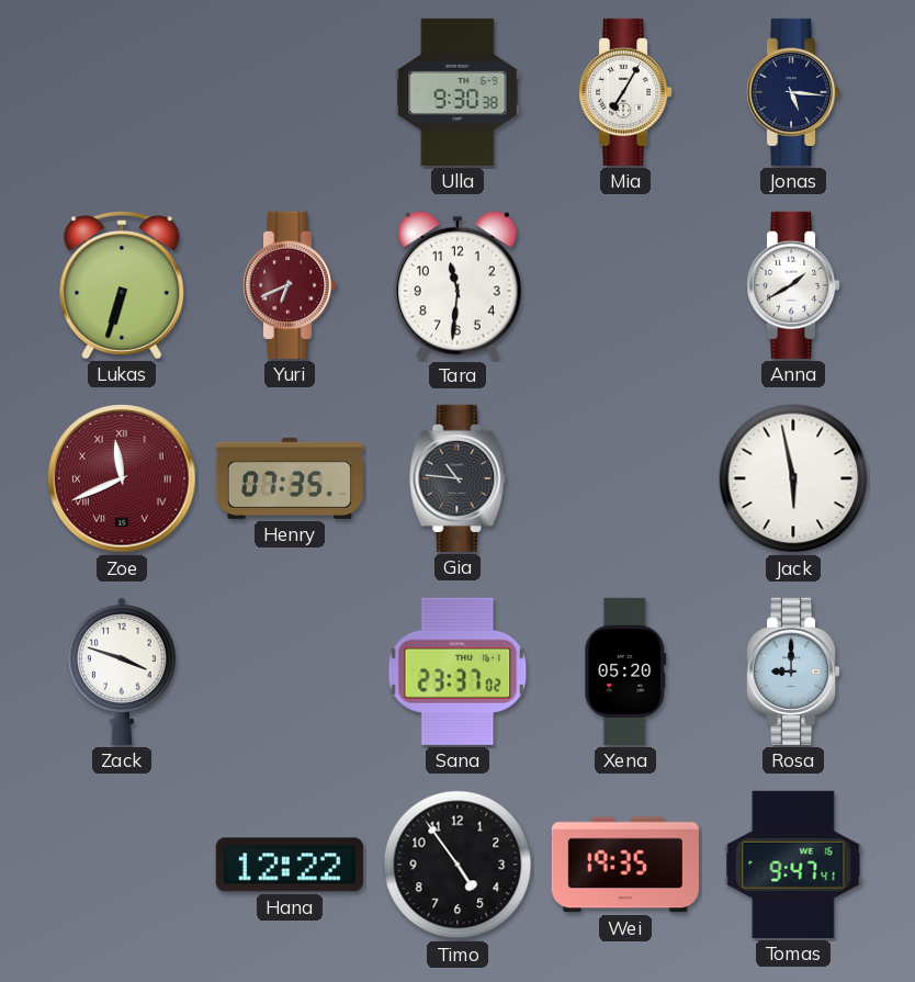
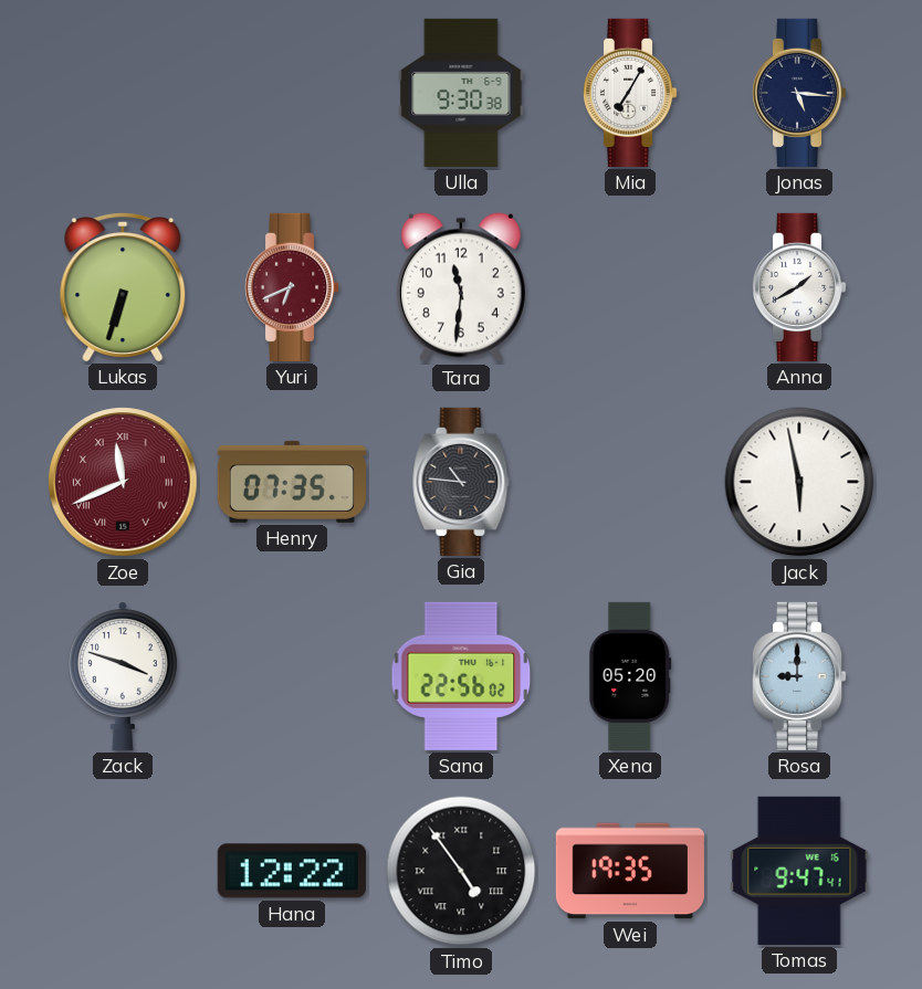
Sana: 23:37 -> 22:56 (461, 676)
Timo numerals: Arabic -> Roman (461, 871)
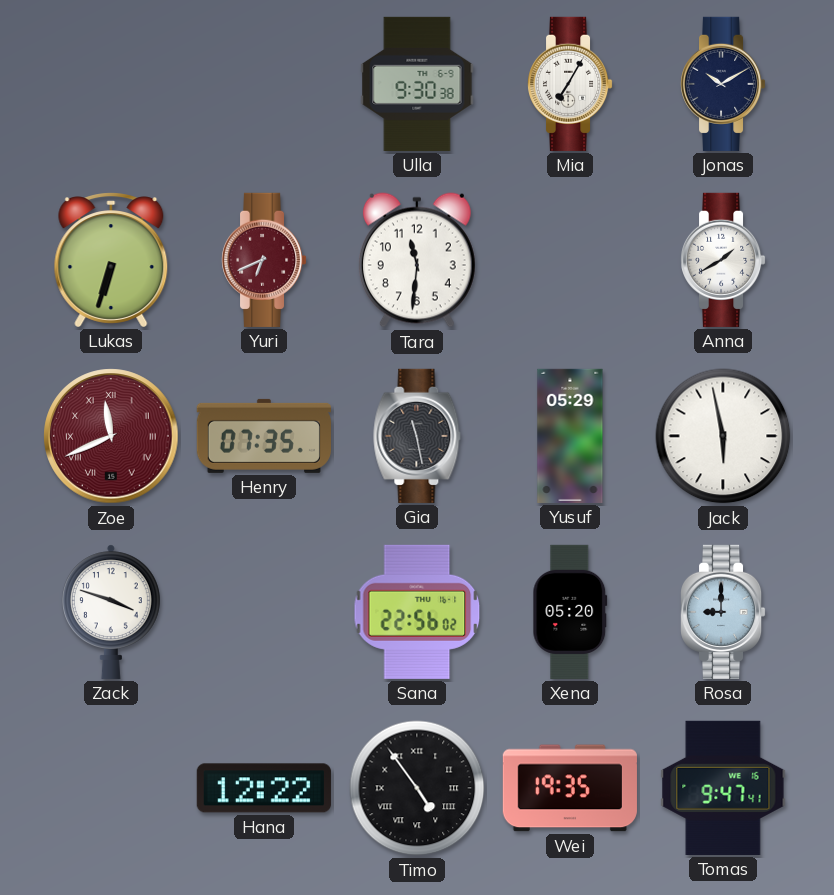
Jonas: 5:16 -> 10:10 (723, 84)
Gia: 10:46 -> 11:28 (417, 436)
Yusuf: none -> 05:29 (570, 436)
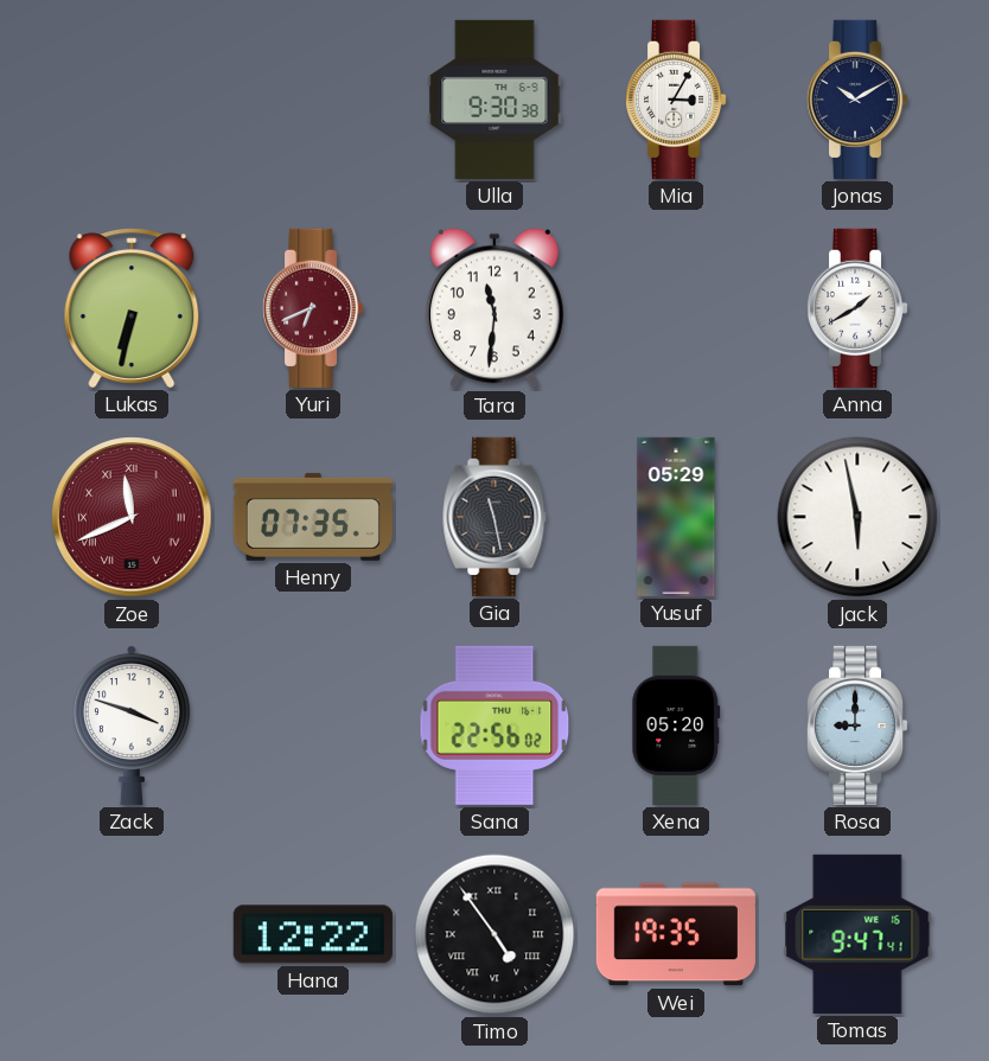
Mia: 7:05 -> 3:05 (676, 100)
Lukas: 6:33 -> 6:32 (132, 308)
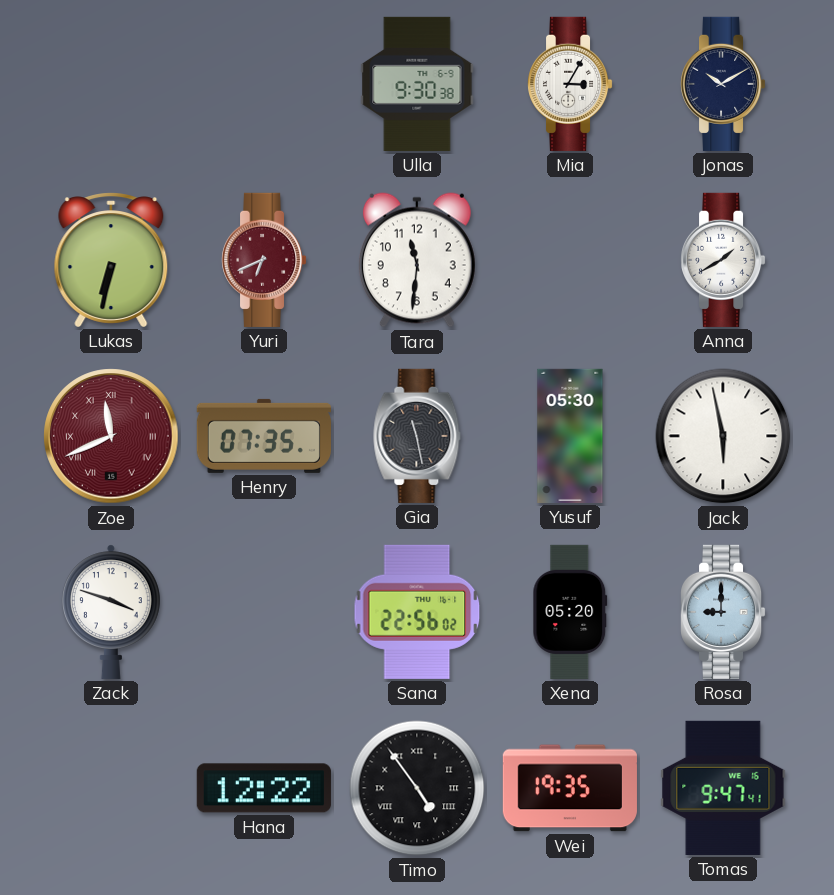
Yusuf: 05:29 -> 05:30 (570, 436)
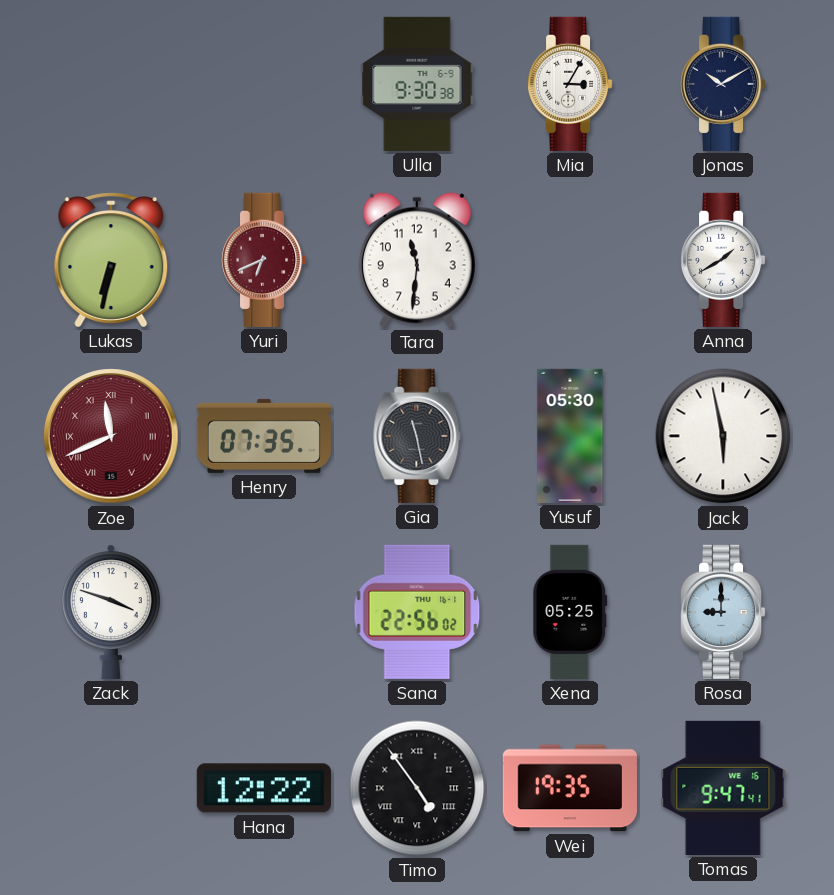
Xena: 05:20 -> 05:25 (570, 612)
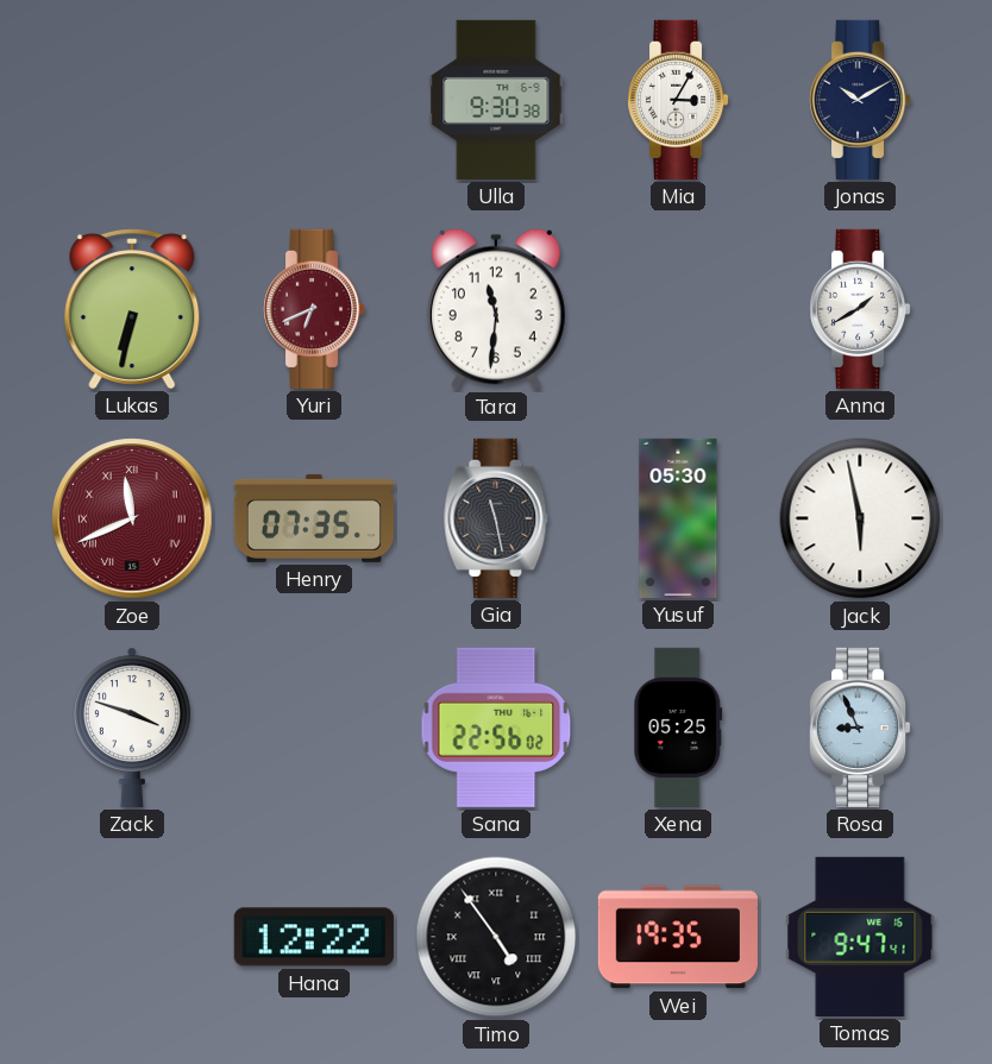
Rosa: 9:00 -> 8:56 (860, 728)
